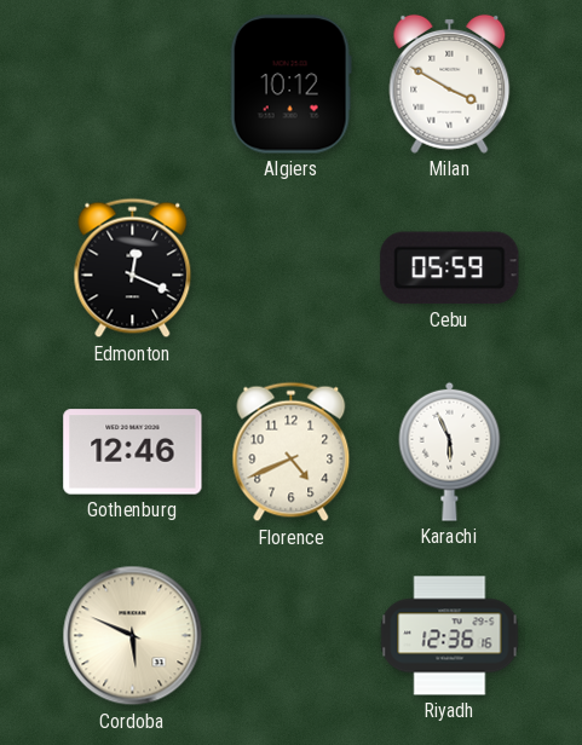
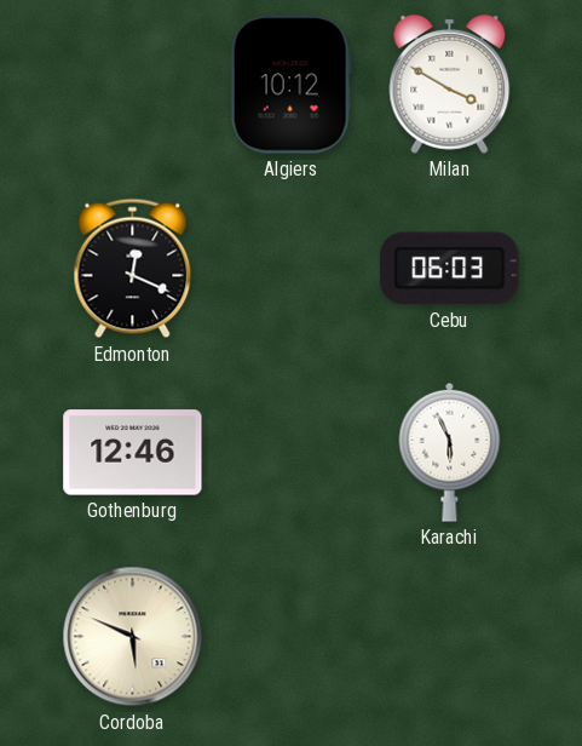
Cebu: 05:59 -> 06:03 (450, 269)
Florence: 4:41 -> none (292, 452)
Riyadh: 12:36 -> none (450, 636)
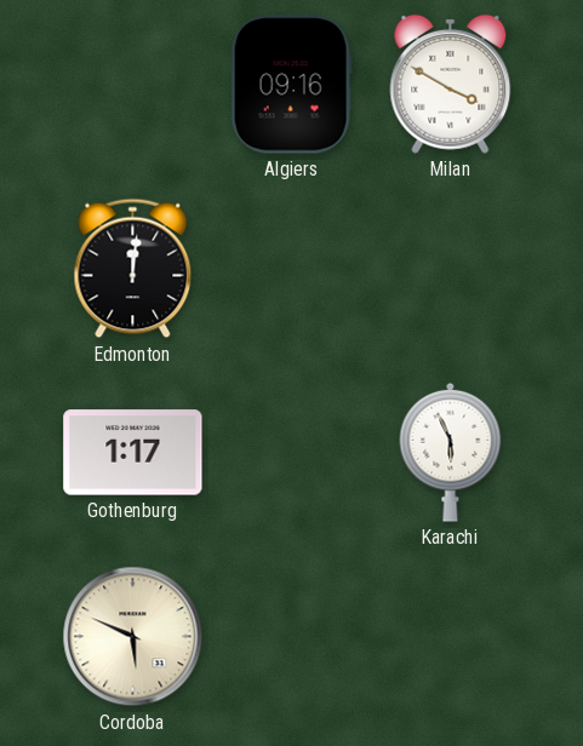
Algiers: 10:12 -> 09:16 (291, 85)
Edmonton: 12:19 -> 12:01 (133, 269)
Cebu: 06:03 -> none (450, 269)
Gothenburg: 12:46 -> 1:17 (133, 453)
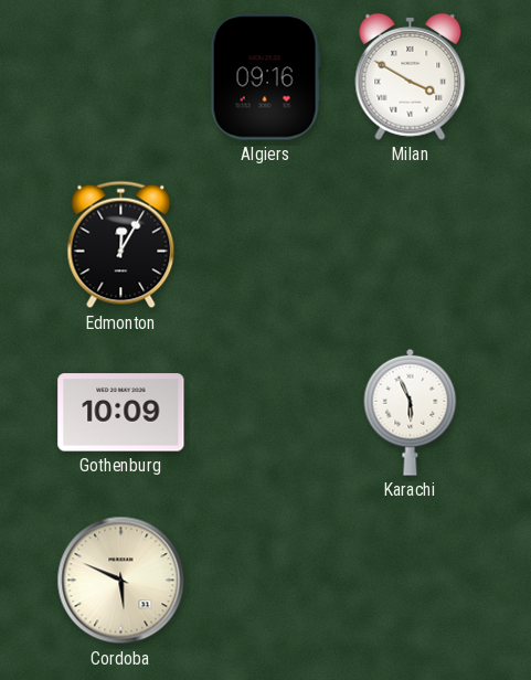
Edmonton: 12:01 -> 12:05 (121, 245)
Gothenburg: 1:17 -> 10:09 (121, 413)
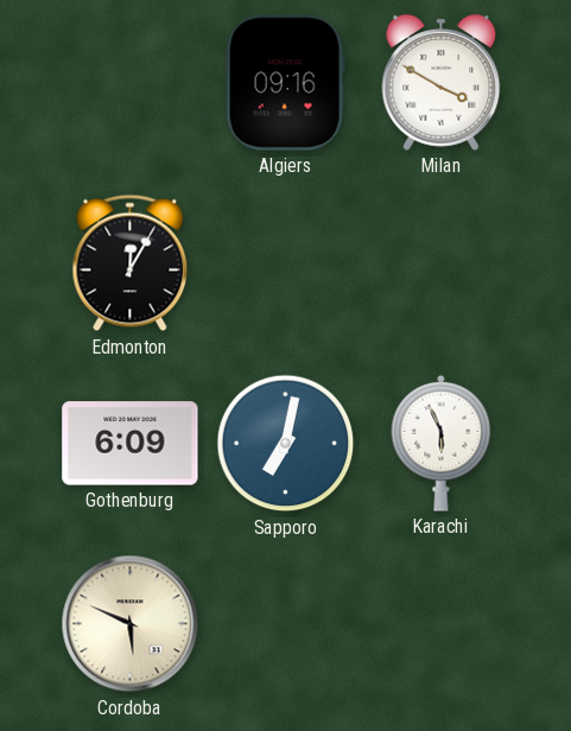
Gothenburg: 10:09 -> 6:09 (131, 444)
Sapporo: none -> 7:02 (286, 444)
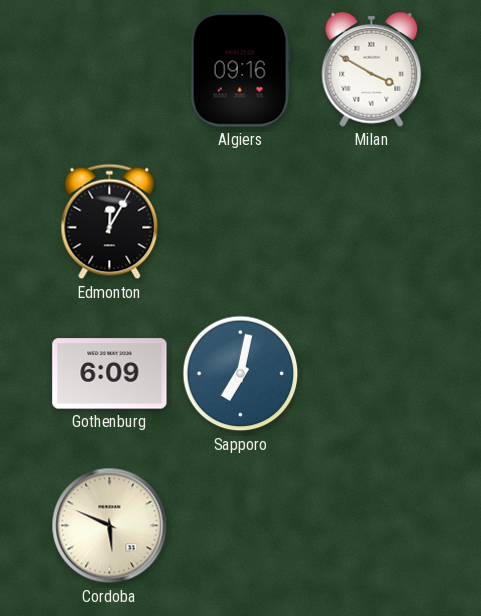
Karachi: 5:56 -> none (442, 443)
